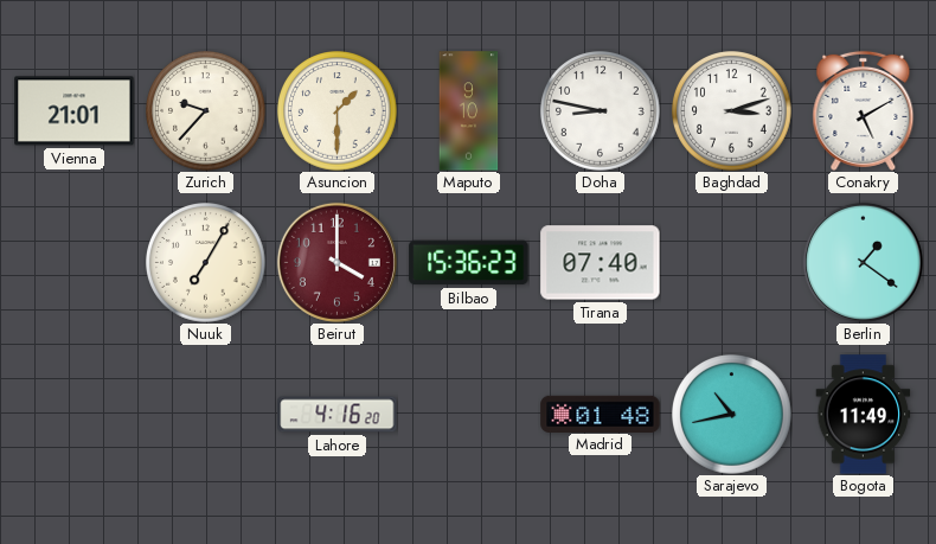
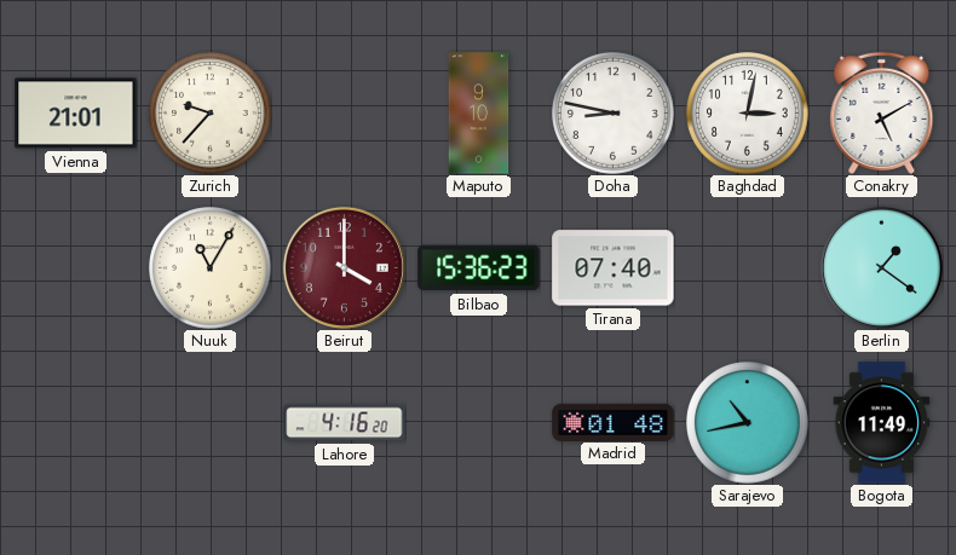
Asuncion: 1:30 -> none (338, 111)
Baghdad: 3:12 -> 3:02 (748, 114)
Nuuk: 7:05 -> 11:05 (211, 268)
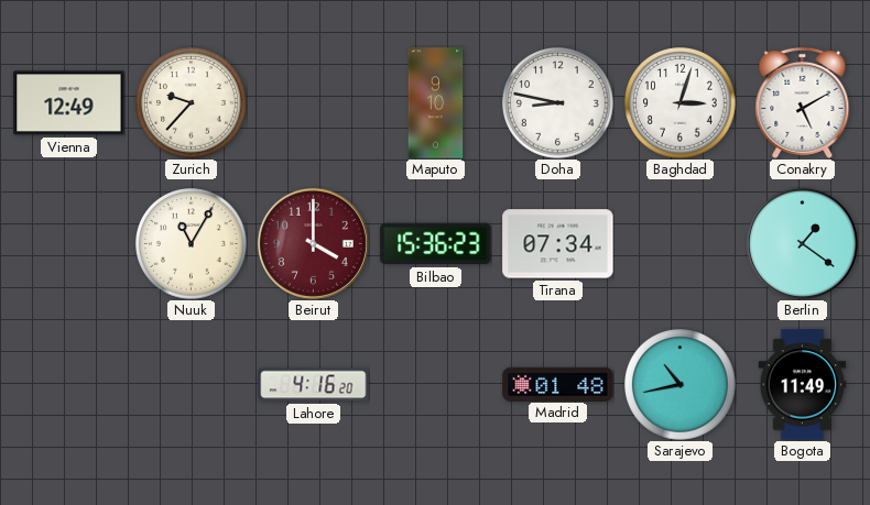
Vienna: 21:01 -> 12:49 (69, 103)
Baghdad: 3:02 -> 3:03 (681, 103)
Tirana: 07:40 -> 07:34 (558, 244)
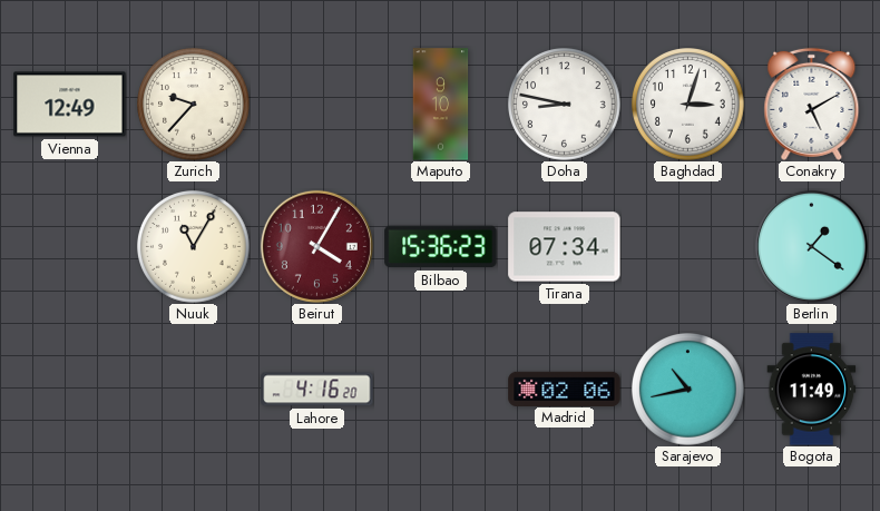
Beirut: 4:00 -> 4:05 (316, 246)
Madrid: 01:48 -> 02:06 (565, 389)
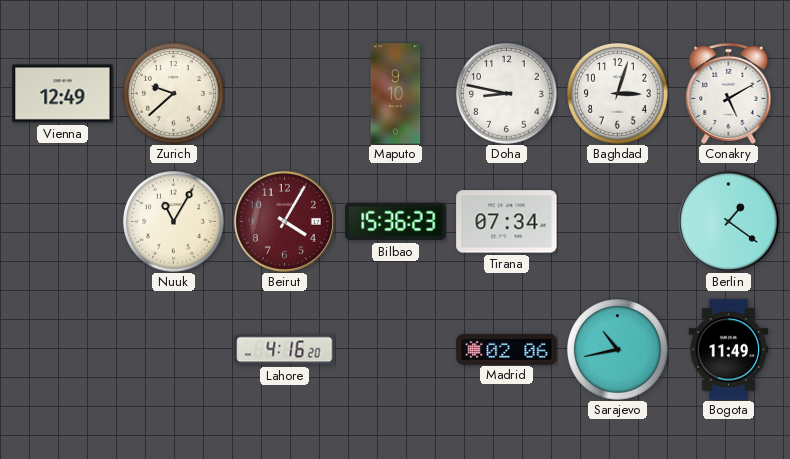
Zurich: 9:37 -> 9:38 (174, 94)
